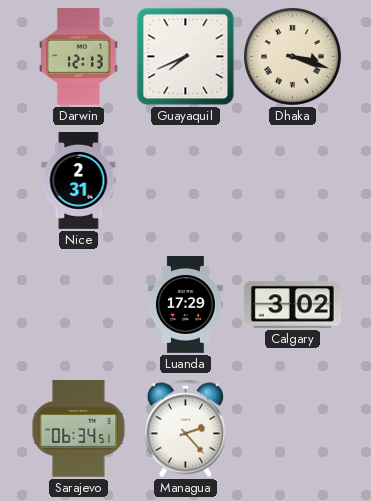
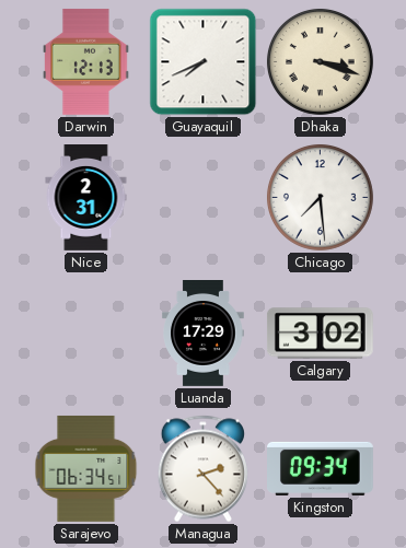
Chicago: none -> 7:29 (320, 197)
Kingston: none -> 09:34 (321, 468)
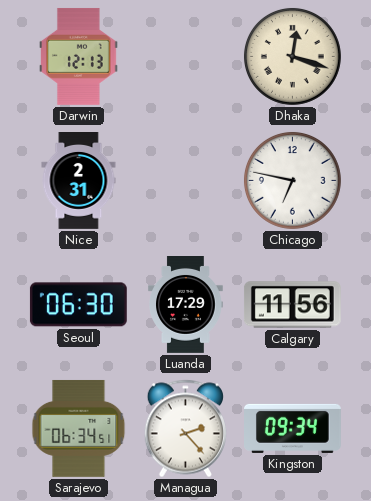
Guayaquil: 7:41 -> none (204, 62)
Dhaka: 3:18 -> 12:18 (292, 56)
Chicago: 7:29 -> 6:47 (292, 180)
Seoul: none -> 06:30 (78, 305)
Calgary: 3:02 -> 11:56 (292, 305)
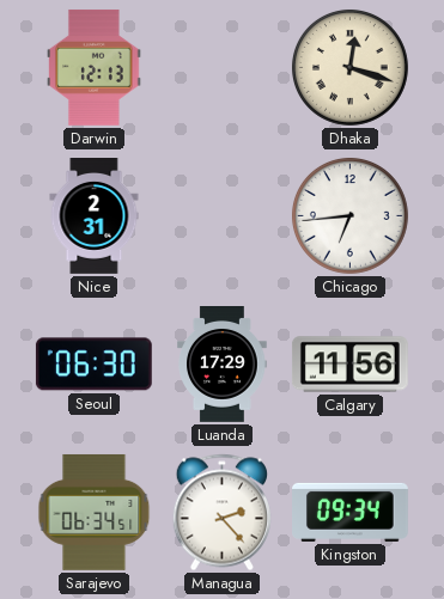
Chicago: 6:47 -> 6:44 (349, 215)
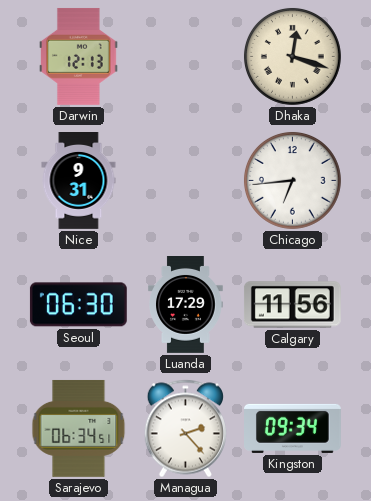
Nice: 2:31 -> 9:31 (79, 181)
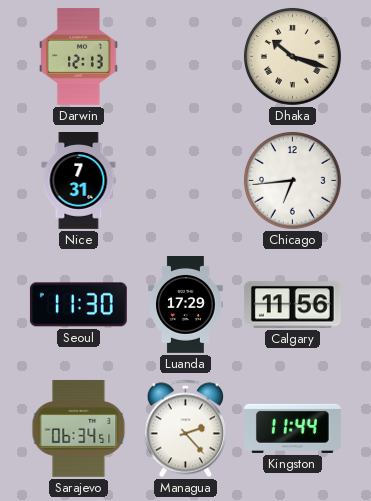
Dhaka: 12:18 -> 10:18 (292, 56)
Nice: 9:31 -> 7:31 (79, 181)
Seoul: 06:30 -> 11:30 (78, 305)
Kingston: 09:34 -> 11:44 (293, 428)
